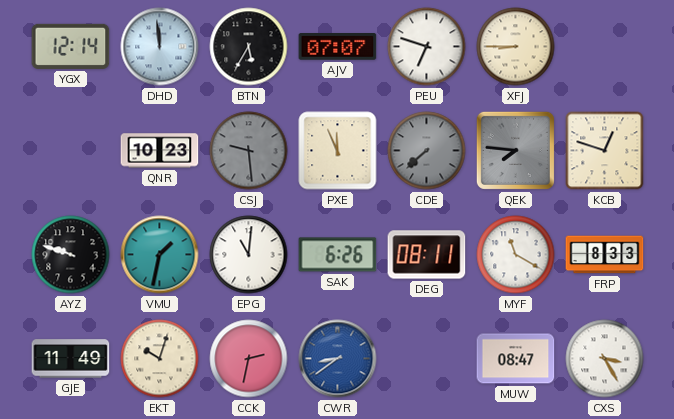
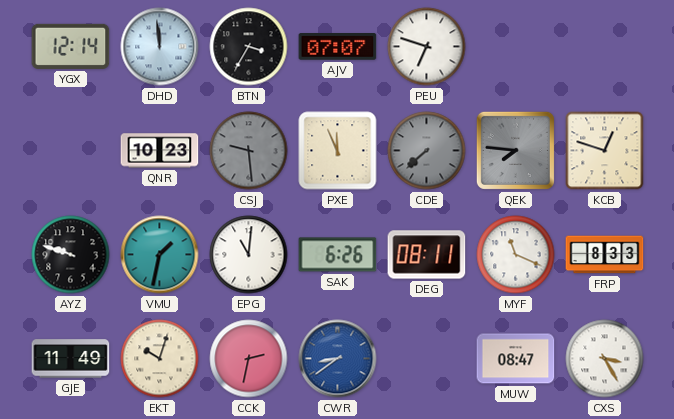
BTN: 5:35 -> 3:35 (249, 47)
XFJ: 8:45 -> none (516, 47)
MYF: 11:20 -> 11:19 (516, 255)
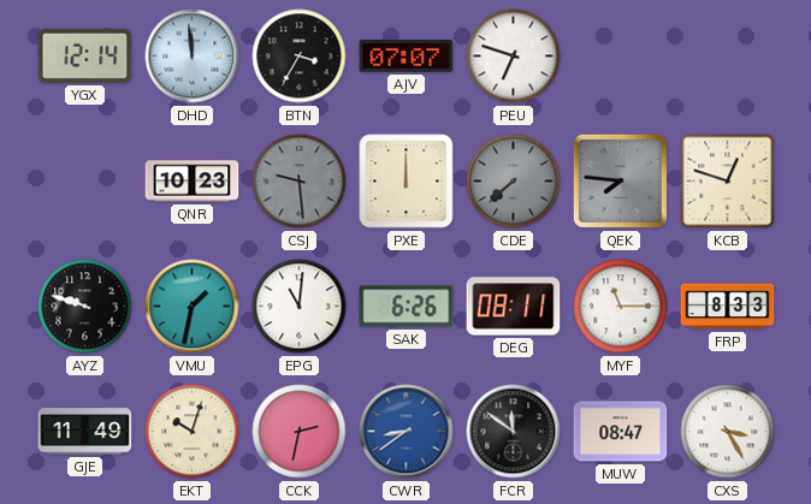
PXE: 11:56 -> 12:00 (407, 182)
MYF: 11:19 -> 11:15 (621, 307)
FCR: none -> 11:51 (514, 432)
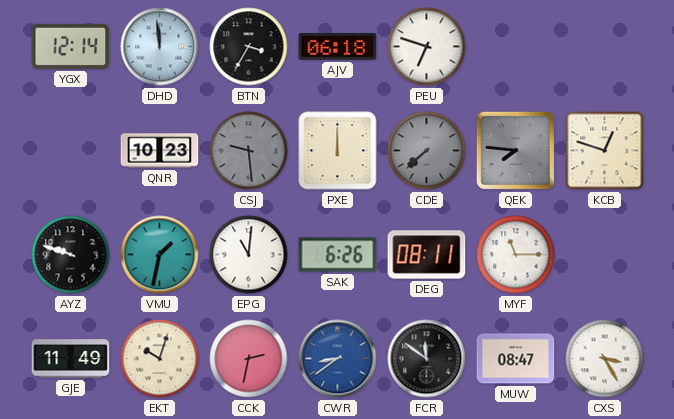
AJV: 07:07 -> 06:18 (338, 47)
FRP: 8:33 -> none (728, 307)
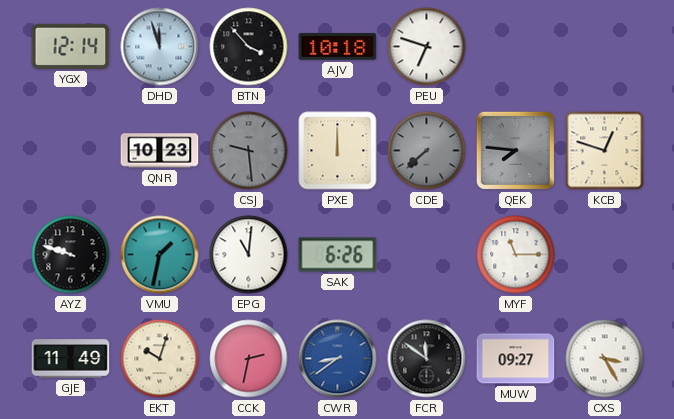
DHD: 11:59 -> 11:57 (160, 47)
BTN: 3:35 -> 3:53 (249, 47)
AJV: 06:18 -> 10:18 (338, 47)
DEG: 08:11 -> none (427, 255)
MUW: 08:47 -> 09:27 (516, 359)
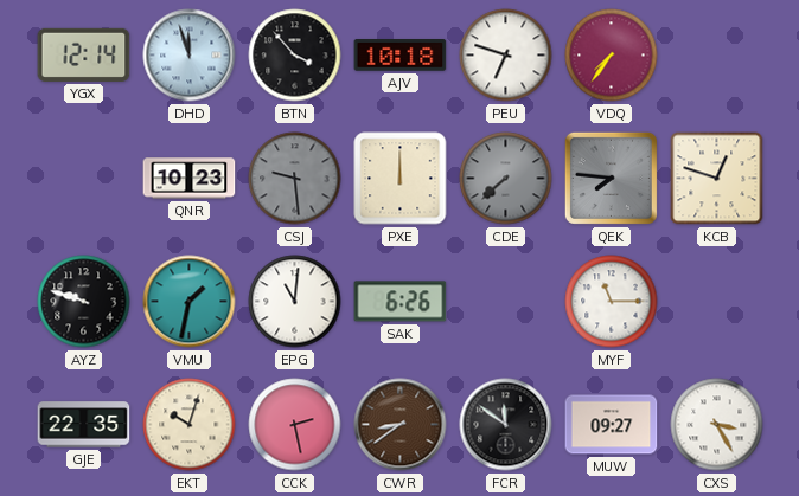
VDQ: none -> 7:36 (612, 56)
GJE: 11:49 -> 22:35 (84, 425)
CCK: 2:32 -> 2:28 (295, 425)
CWR dial: blue -> brown (401, 425)
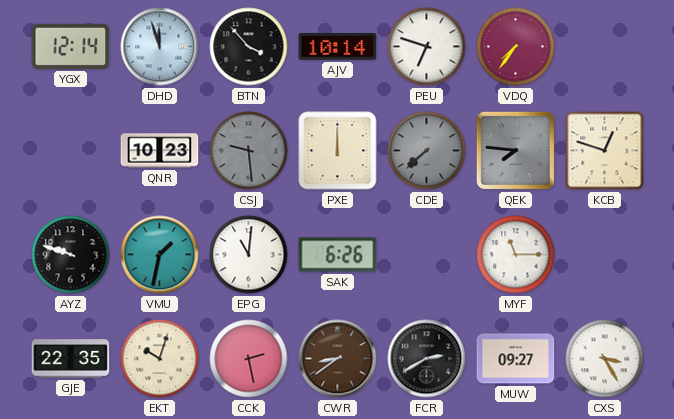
AJV: 10:18 -> 10:14 (338, 47)
FCR: 11:51 -> 2:40 (427, 359)
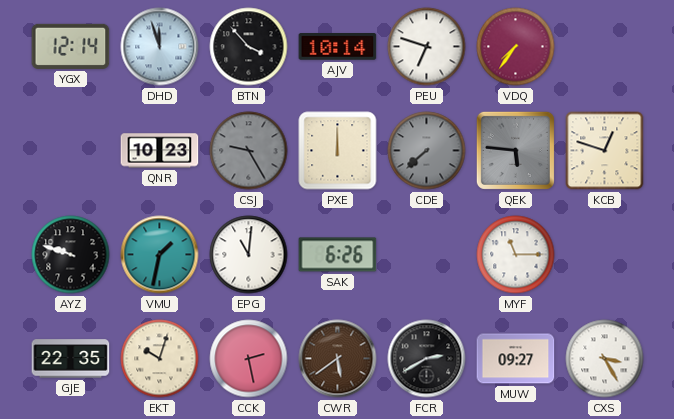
CSJ: 9:29 -> 9:25 (249, 151)
QEK: 7:46 -> 5:46 (515, 150)
CWR: 8:39 -> 5:39 (338, 359)
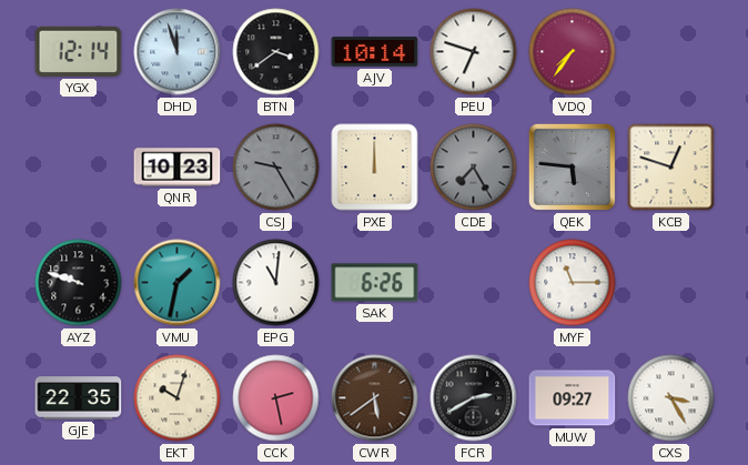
BTN: 3:53 -> 3:39 (276, 52)
CDE: 7:38 -> 7:25 (474, 168)
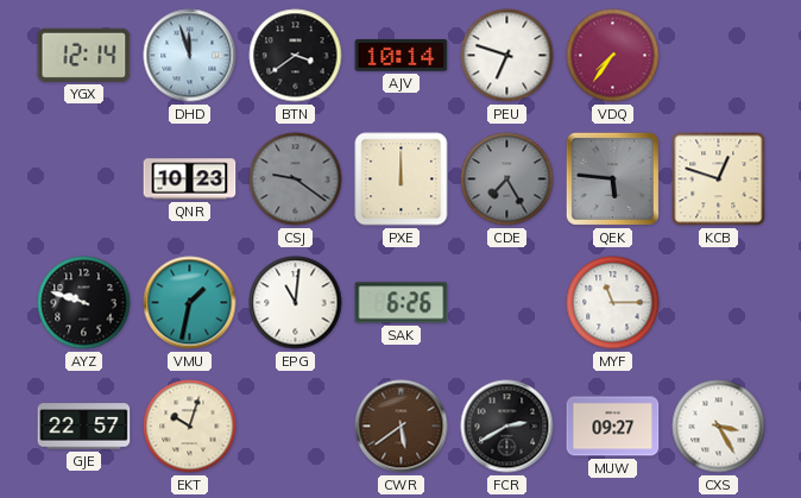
CSJ: 9:25 -> 9:21 (296, 179)
GJE: 22:35 -> 22:57 (84, 427)
CCK: 2:28 -> none (276, 398)
